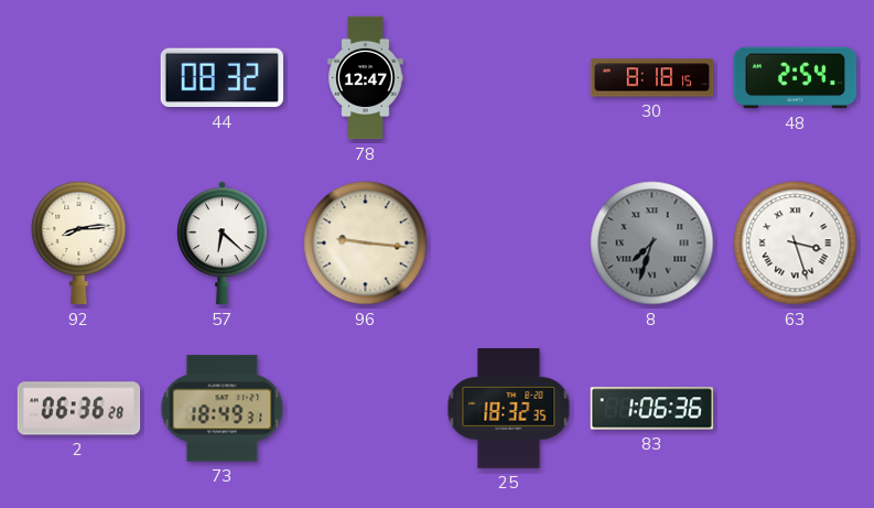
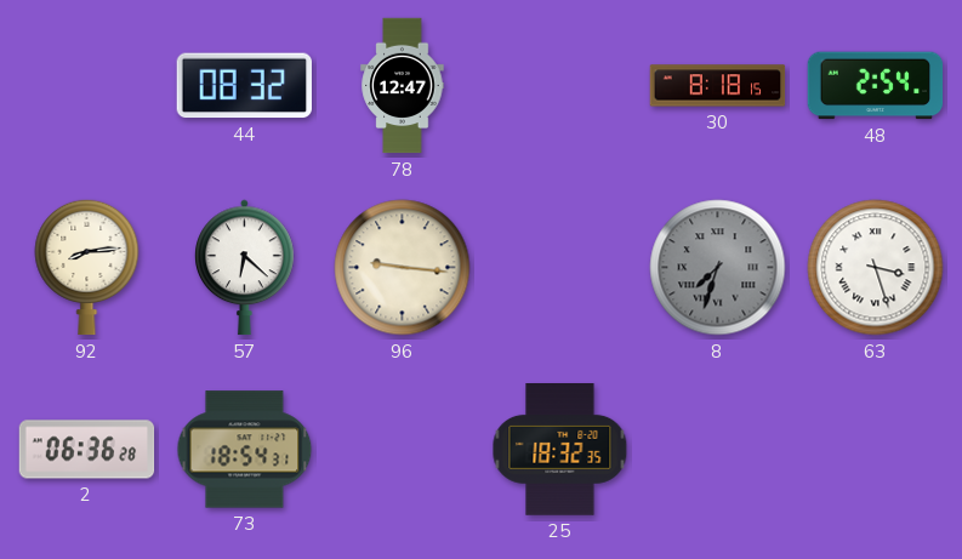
73: 18:49 -> 18:54 (245, 450)
83: 1:06 -> none (652, 409)
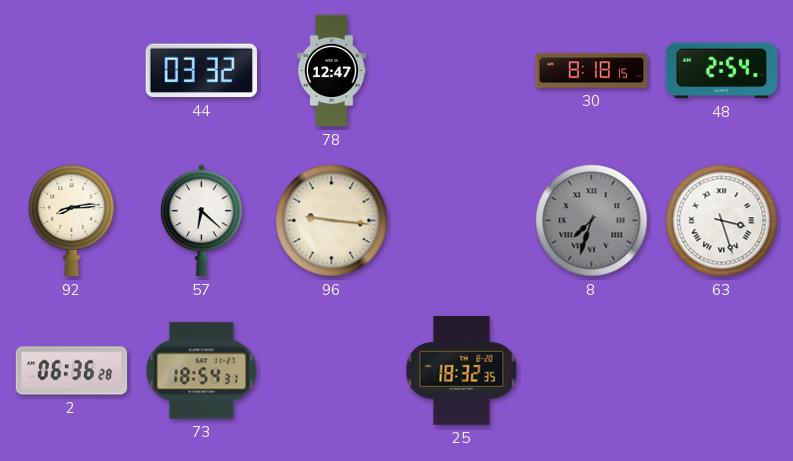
44: 08:32 -> 03:32 (201, 71)
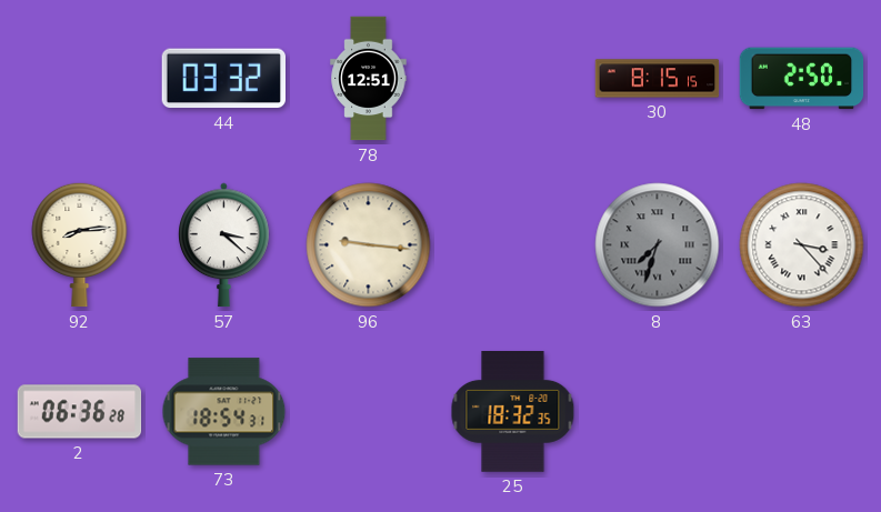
78: 12:47 -> 12:51 (369, 79)
30: 8:18 -> 8:15 (658, 79)
48: 2:54 -> 2:50 (802, 79)
57: 6:22 -> 3:22 (224, 245)
63: 3:27 -> 3:23 (802, 245)
